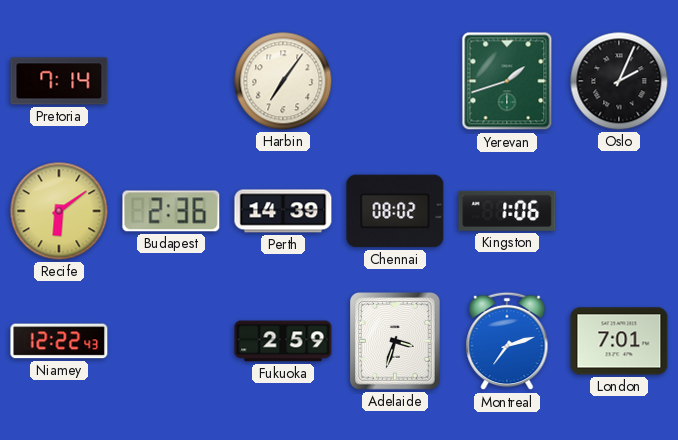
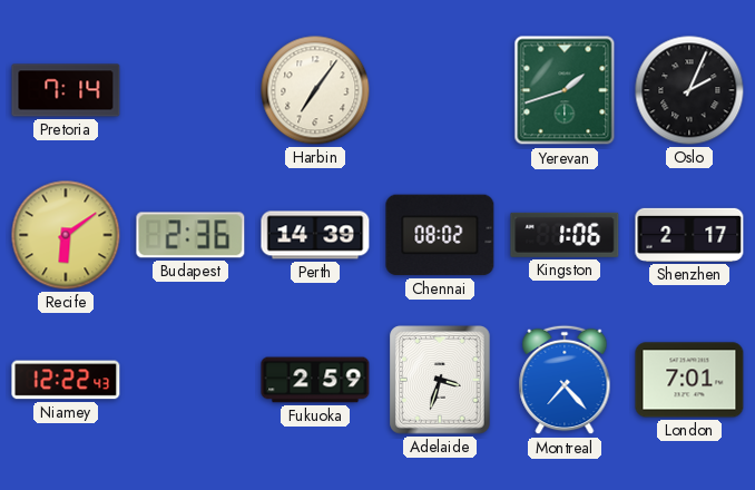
Shenzhen: none -> 2:17 (689, 235)
Montreal: 7:12 -> 7:23 (565, 380)
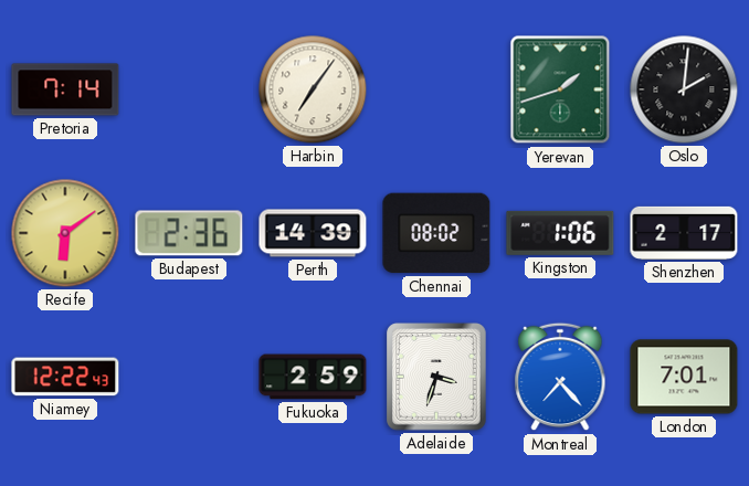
Oslo: 2:04 -> 2:01 (684, 89)
